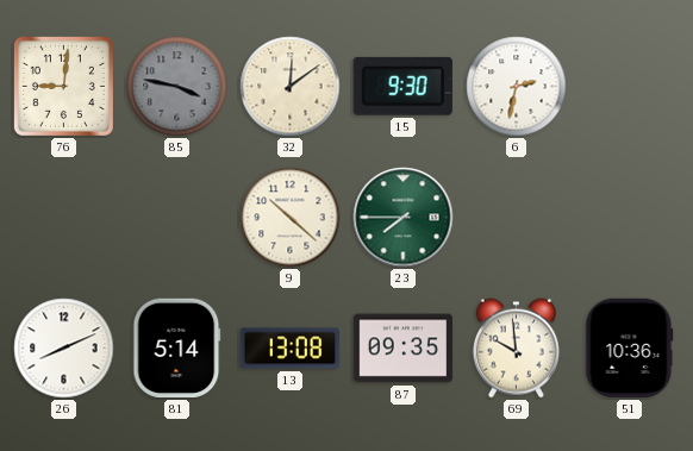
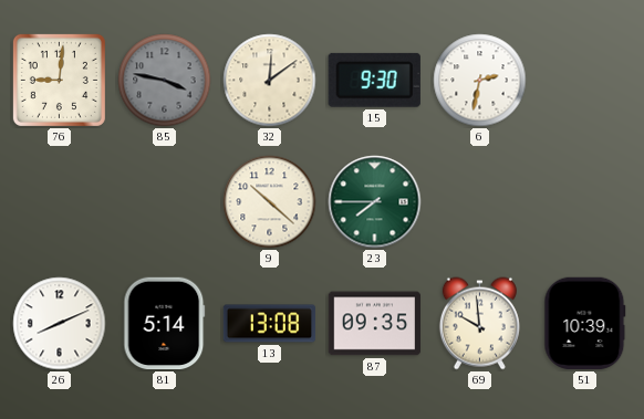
51: 10:36 -> 10:39 (585, 324)
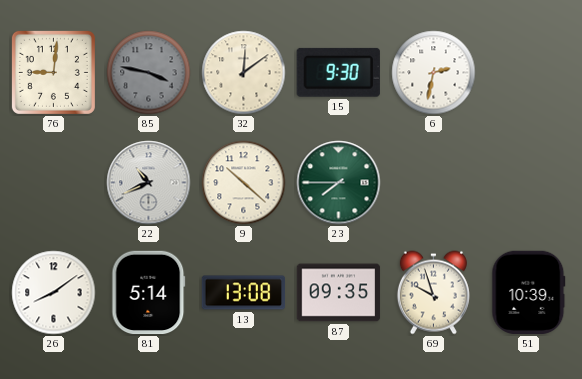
22: none -> 10:41 (149, 183)
26: 8:11 -> 8:09 (54, 293)
69: 9:59 -> 9:57 (433, 293)
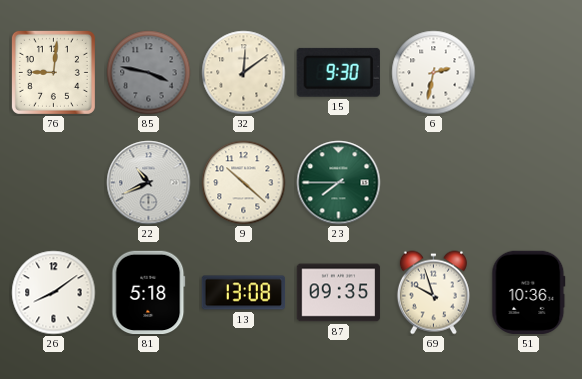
81: 5:14 -> 5:18 (149, 293)
51: 10:39 -> 10:36 (529, 293)
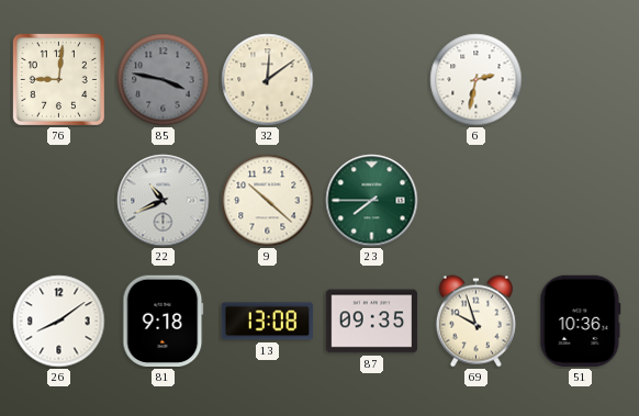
15: 9:30 -> none (338, 72)
81: 5:18 -> 9:18 (164, 322)
